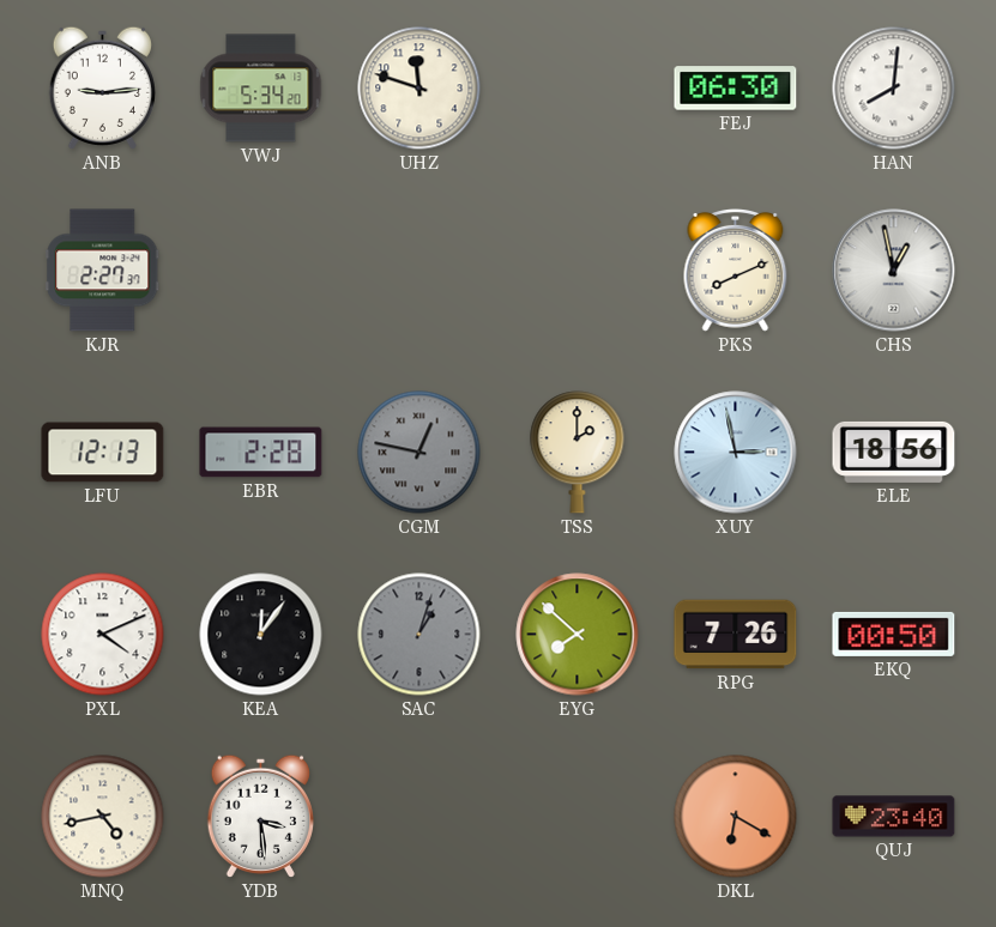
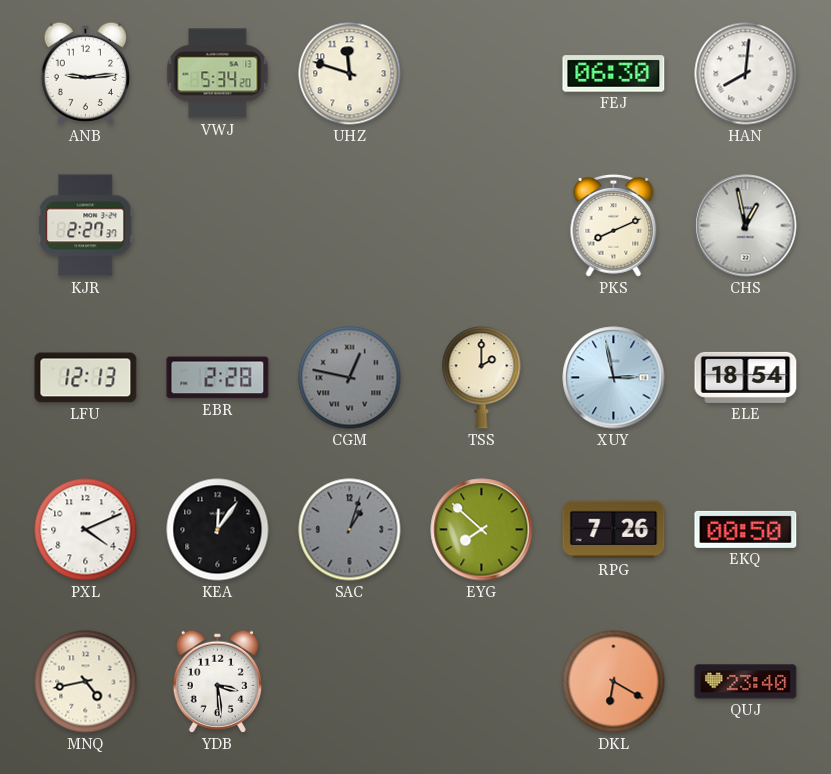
ELE: 18:56 -> 18:54 (746, 377)
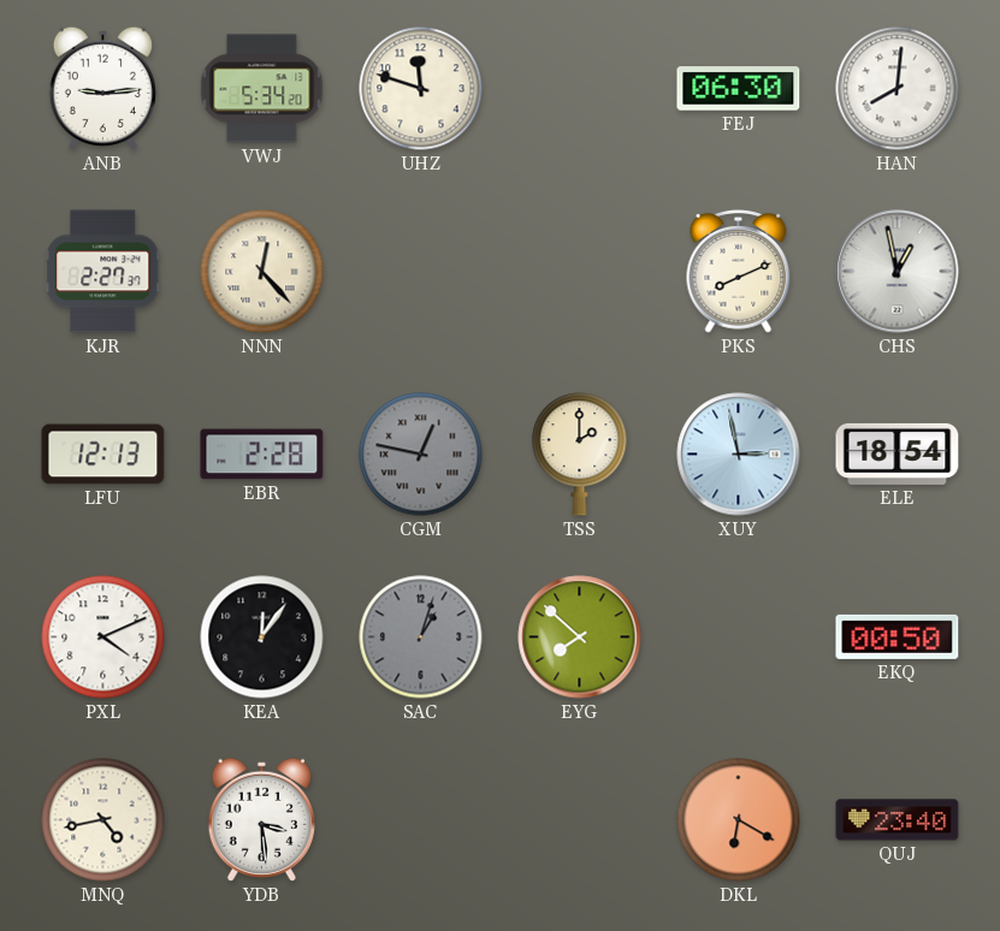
NNN: none -> 12:23 (262, 272)
RPG: 7:26 -> none (614, 530)
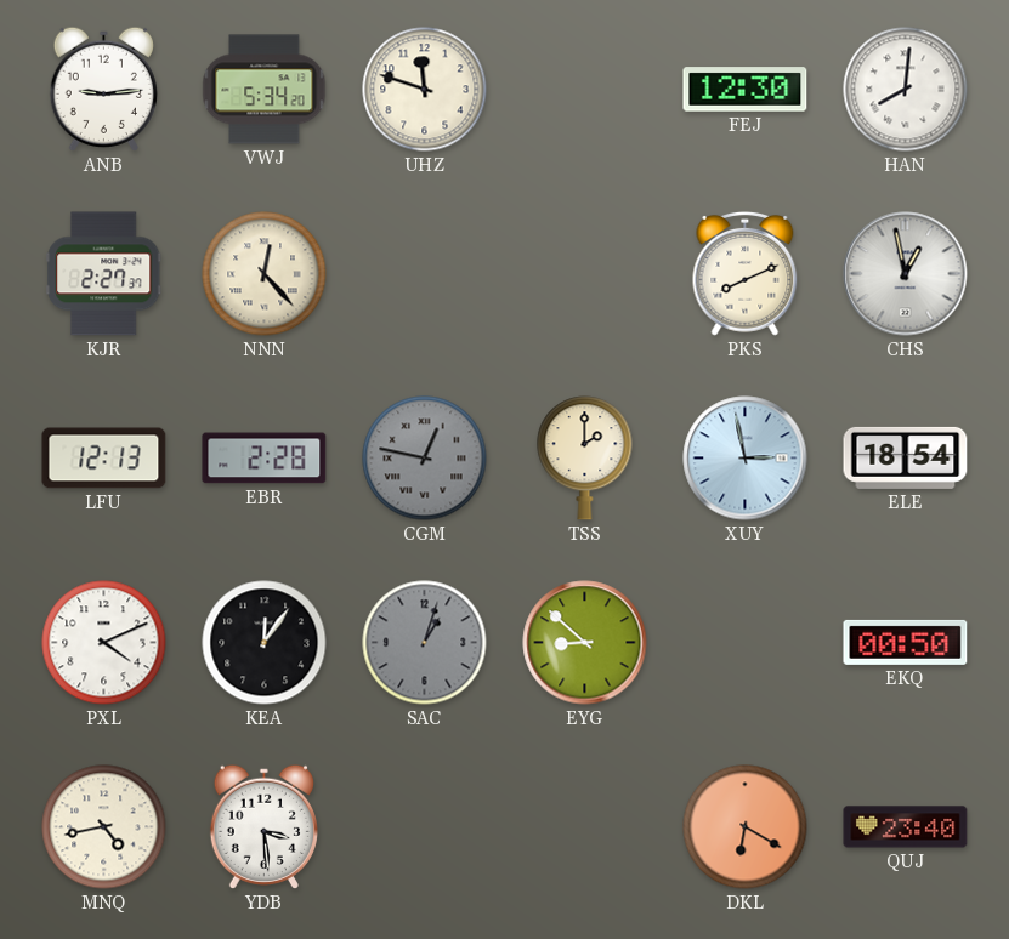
FEJ: 06:30 -> 12:30 (746, 90)
EYG: 7:52 -> 8:52 (585, 643)
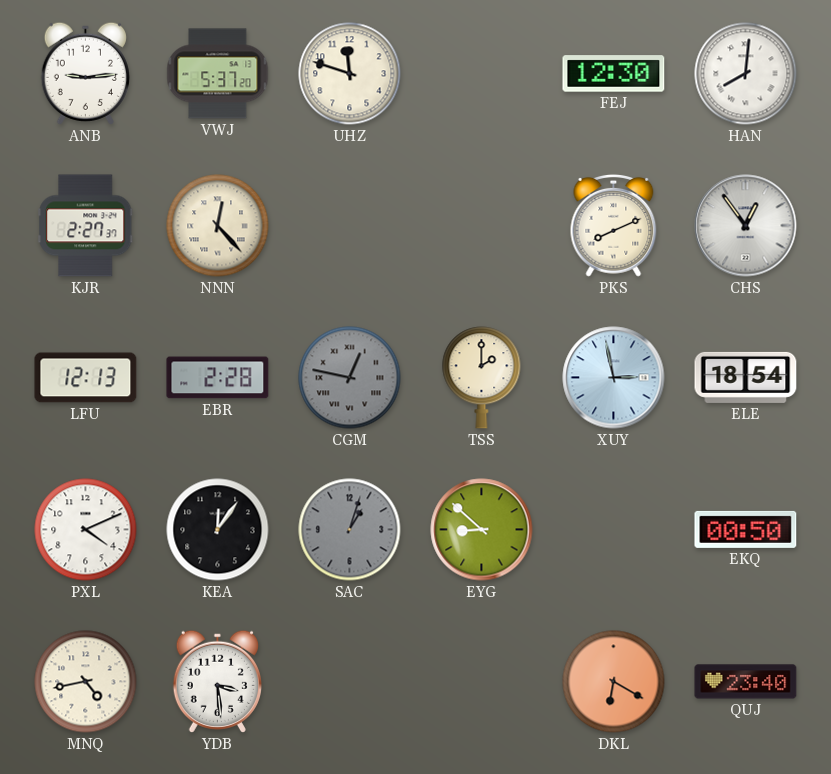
VWJ: 5:34 -> 5:37 (218, 74)
CHS: 12:58 -> 12:54 (746, 226)
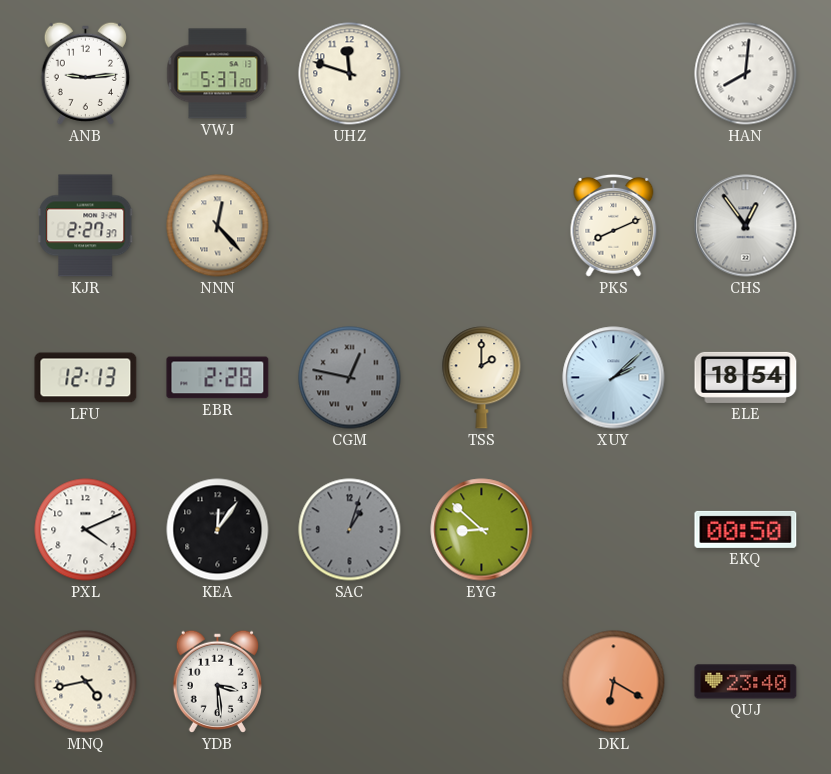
FEJ: 12:30 -> none (614, 74)
XUY: 2:58 -> 2:08 (614, 378)
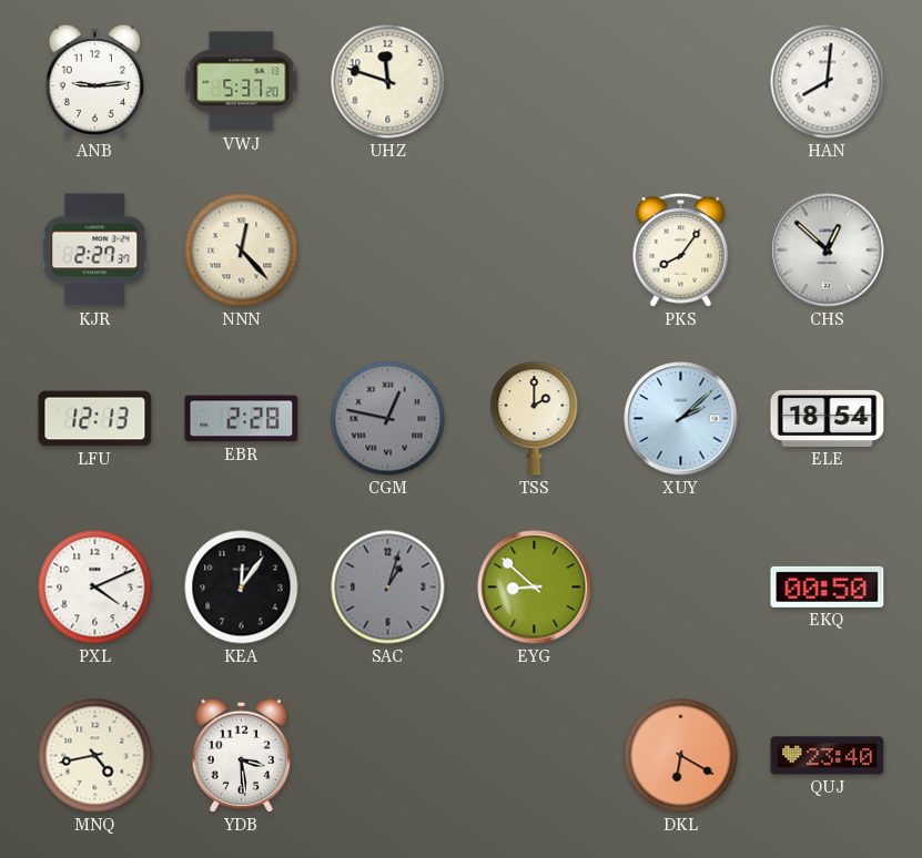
PKS: 8:11 -> 8:06 (681, 249)
CHS: 12:54 -> 12:52 (828, 251)
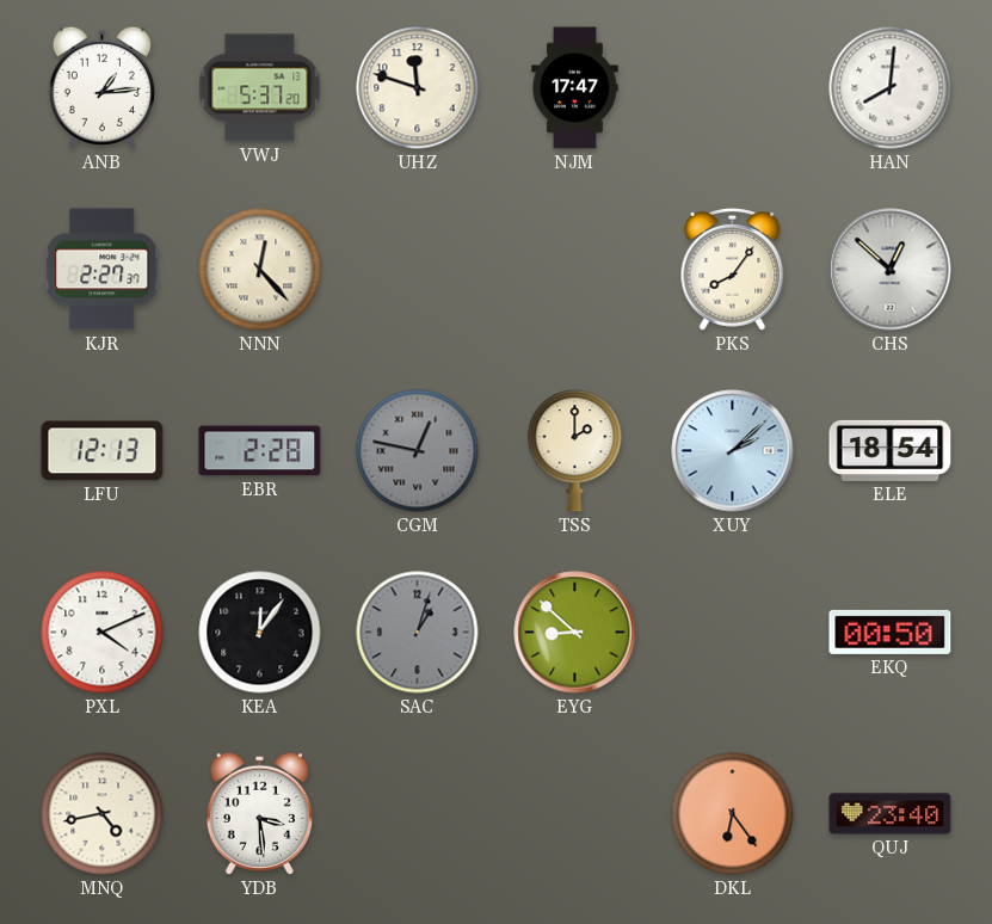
ANB: 9:14 -> 1:14 (101, 87)
NJM: none -> 17:47 (575, 88)
DKL: 6:20 -> 6:24 (733, 814)
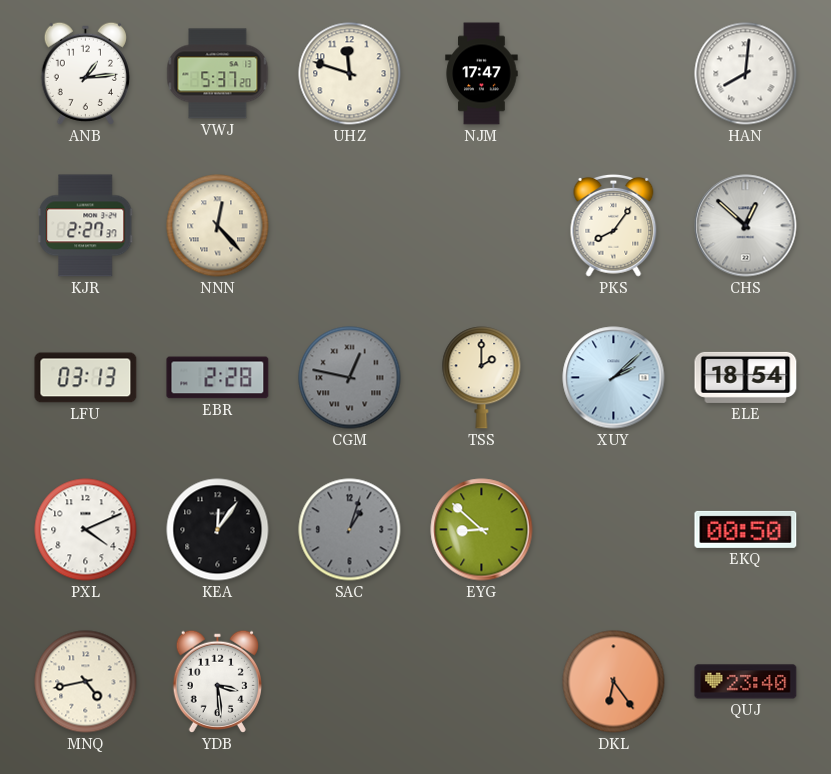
LFU: 12:13 -> 03:13 (86, 378)
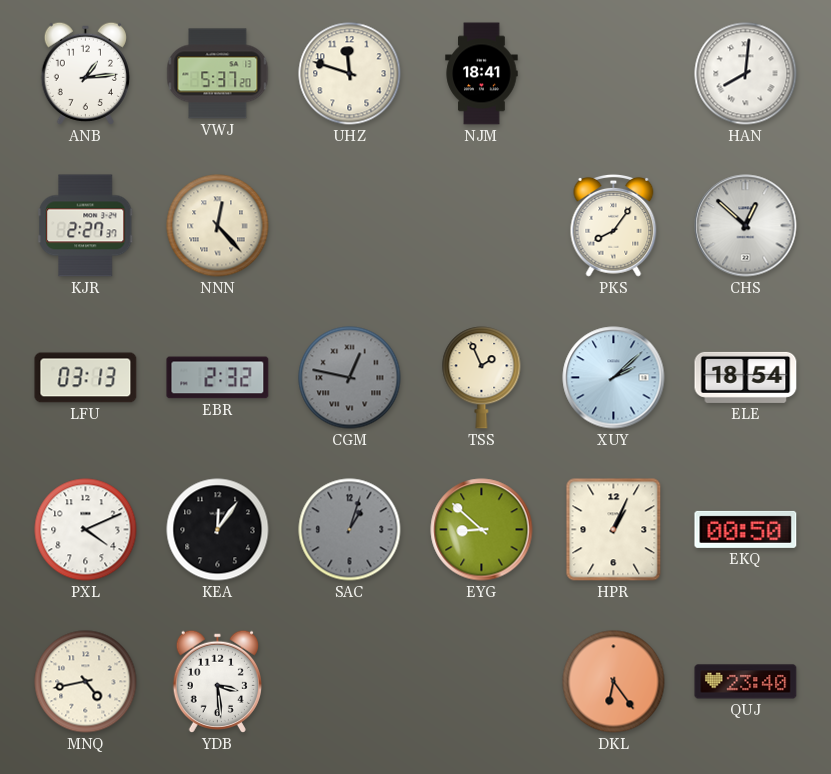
NJM: 17:47 -> 18:41 (482, 74)
EBR: 2:28 -> 2:32 (218, 378)
TSS: 2:00 -> 1:56 (482, 378)
HPR: none -> 1:04 (614, 530)
